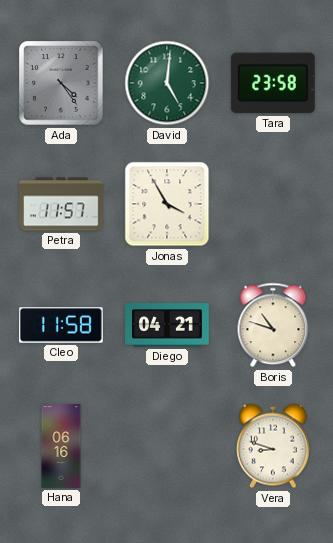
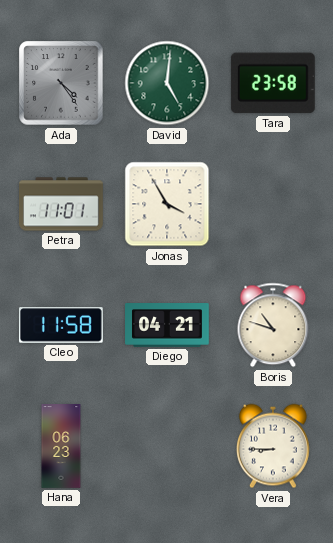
Petra: 11:57 -> 11:01 (61, 204)
Hana: 06:16 -> 06:23 (61, 446)
Vera: 8:48 -> 8:45 (273, 446)
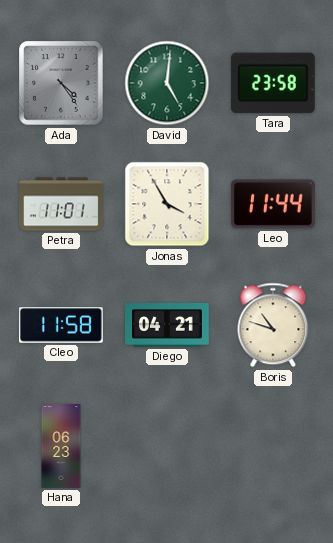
Leo: none -> 11:44 (273, 204)
Vera: 8:45 -> none (273, 446)
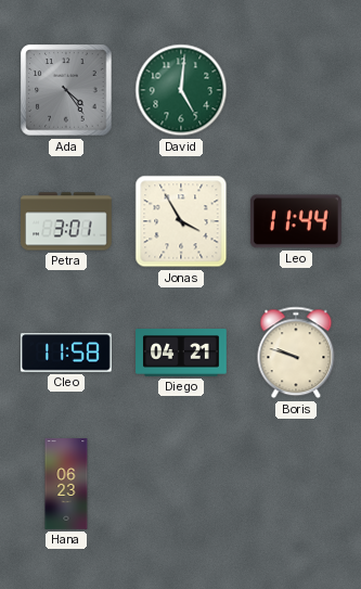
Tara: 23:58 -> none (273, 83)
Petra: 11:01 -> 3:01 (66, 221)
Boris: 10:48 -> 9:48 (296, 353)
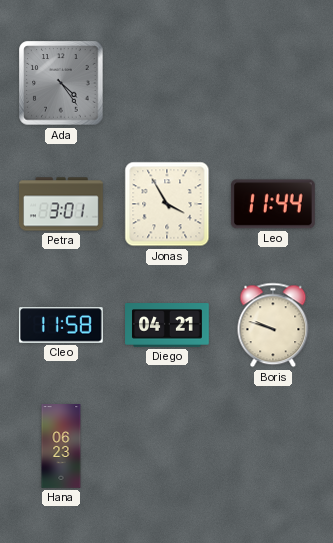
David: 5:01 -> none (181, 90)
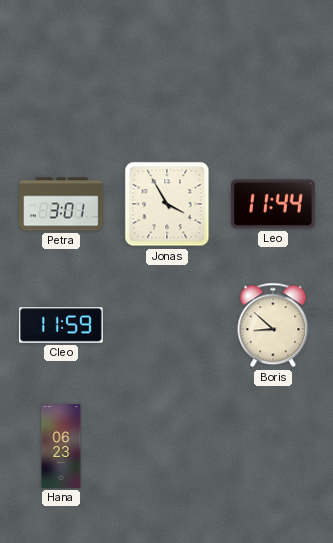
Ada: 4:24 -> none (61, 83)
Cleo: 11:58 -> 11:59 (61, 325)
Diego: 04:21 -> none (167, 325)
Boris: 9:48 -> 8:52 (273, 325)
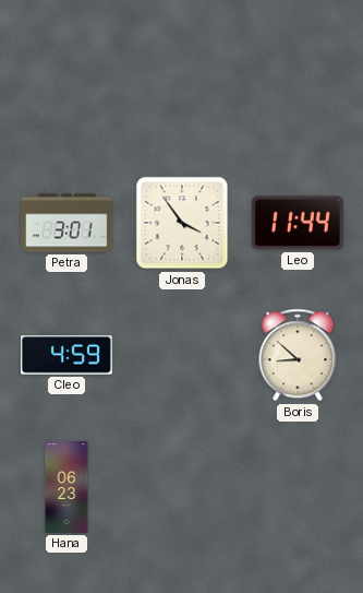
Jonas: 3:55 -> 3:54 (182, 223)
Cleo: 11:59 -> 4:59 (66, 355)
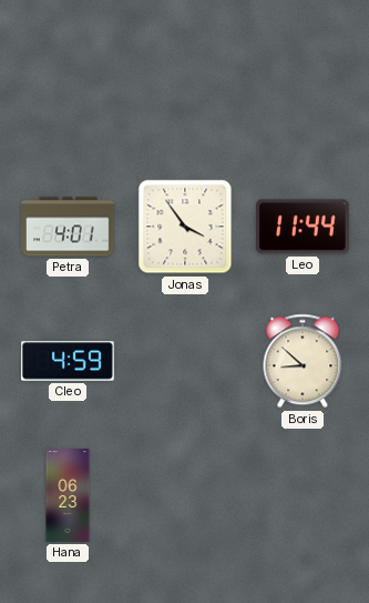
Petra: 3:01 -> 4:01 (68, 227)
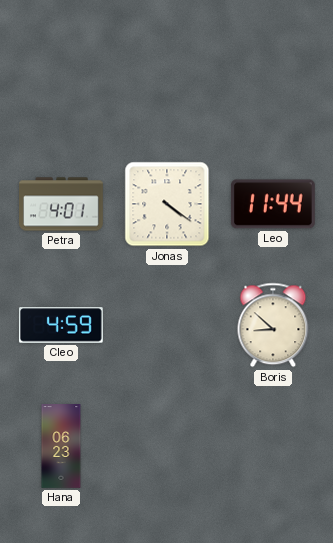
Jonas: 3:54 -> 4:21 (167, 204)
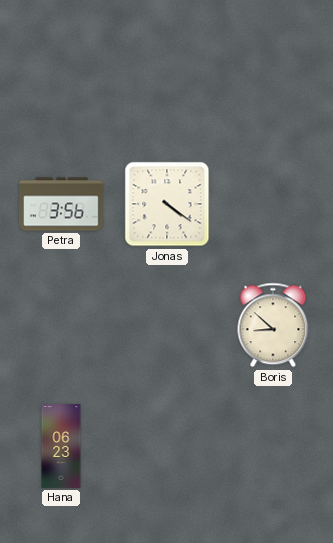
Petra: 4:01 -> 3:56 (61, 204)
Leo: 11:44 -> none (273, 204)
Cleo: 4:59 -> none (61, 325)
